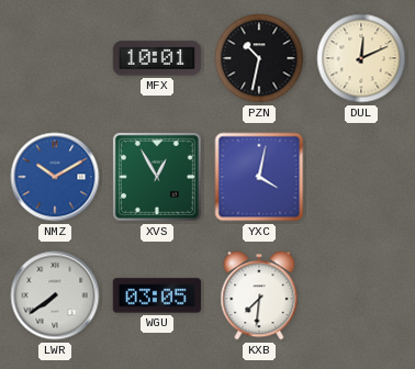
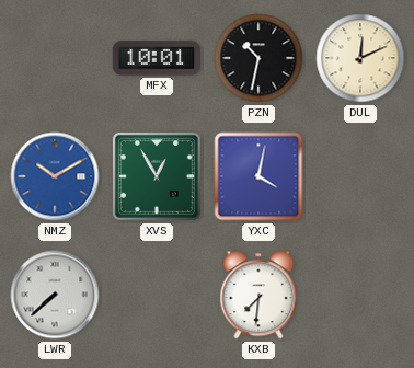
LWR: 7:39 -> 7:38 (55, 295)
WGU: 03:05 -> none (157, 295)
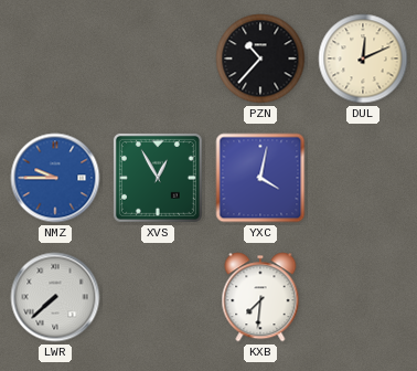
MFX: 10:01 -> none (156, 58)
PZN: 10:32 -> 10:37 (260, 59)
NMZ: 10:10 -> 9:45 (55, 178)
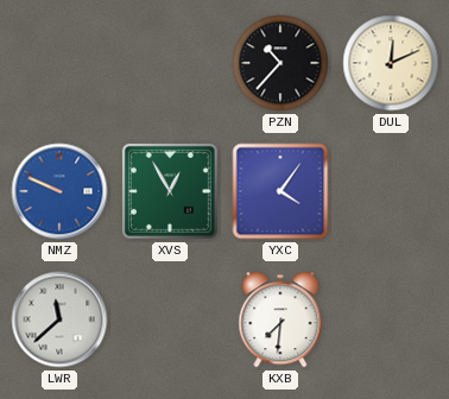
NMZ: 9:45 -> 9:49 (59, 191)
YXC: 4:02 -> 4:06 (280, 191)
LWR: 7:38 -> 11:38 (59, 319)
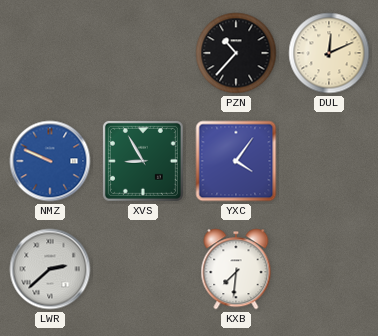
XVS: 12:55 -> 8:55 (143, 161)
LWR: 11:38 -> 2:38 (50, 269)
